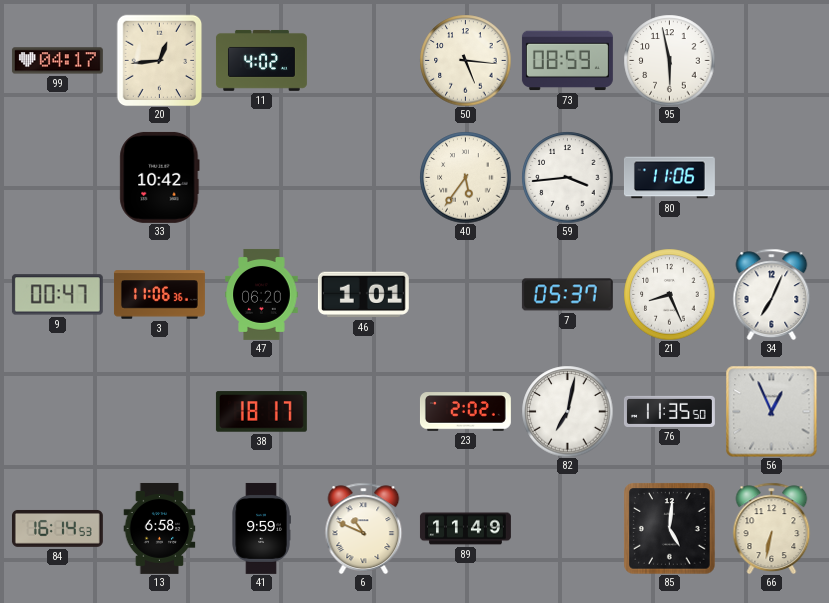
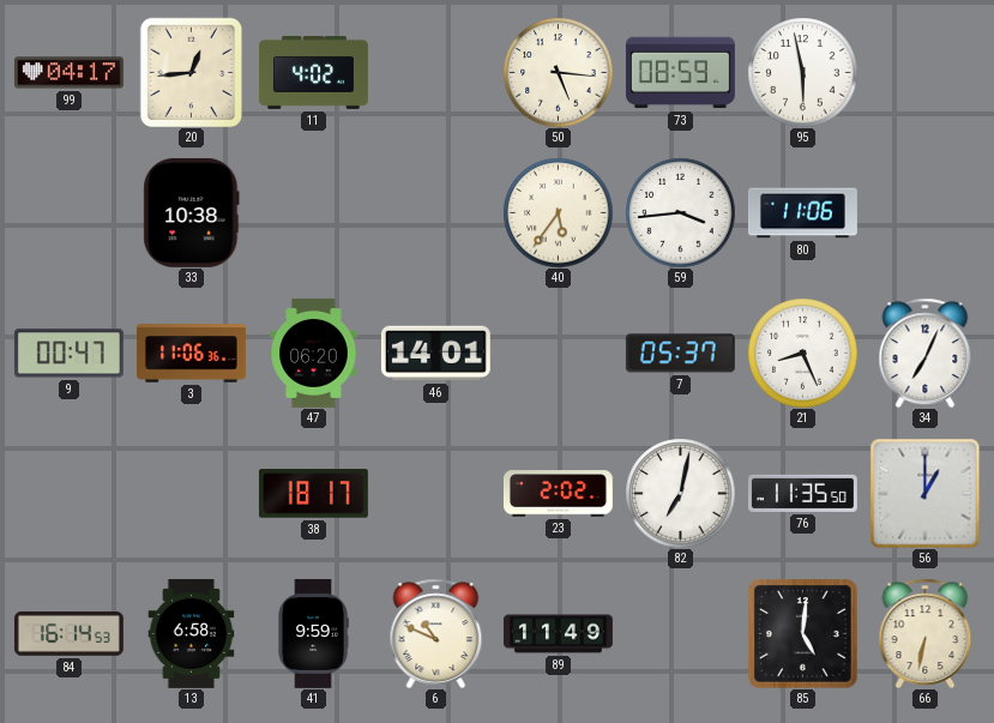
33: 10:42 -> 10:38 (192, 212)
46: 1:01 -> 14:01 (435, 354)
56: 12:56 -> 1:00 (924, 493)
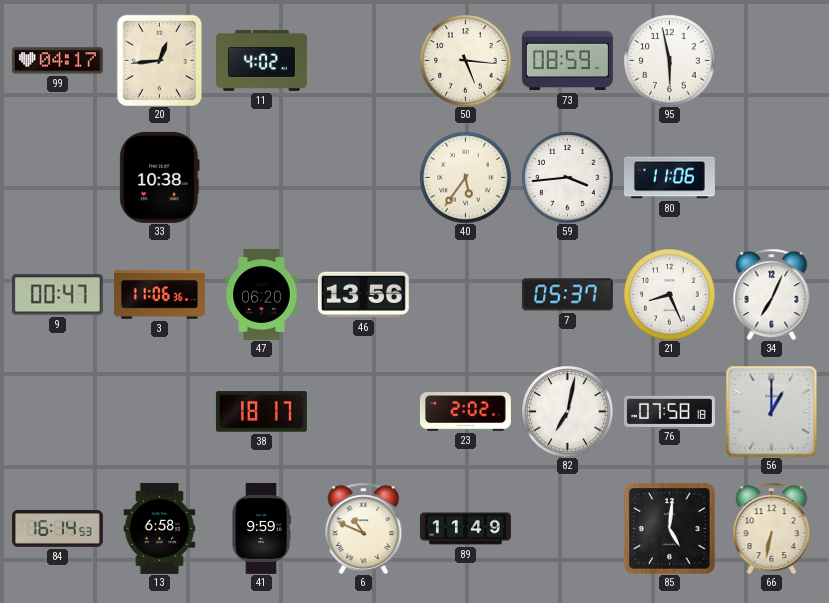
46: 14:01 -> 13:56 (363, 295)
76: 11:35 -> 07:58 (669, 411)
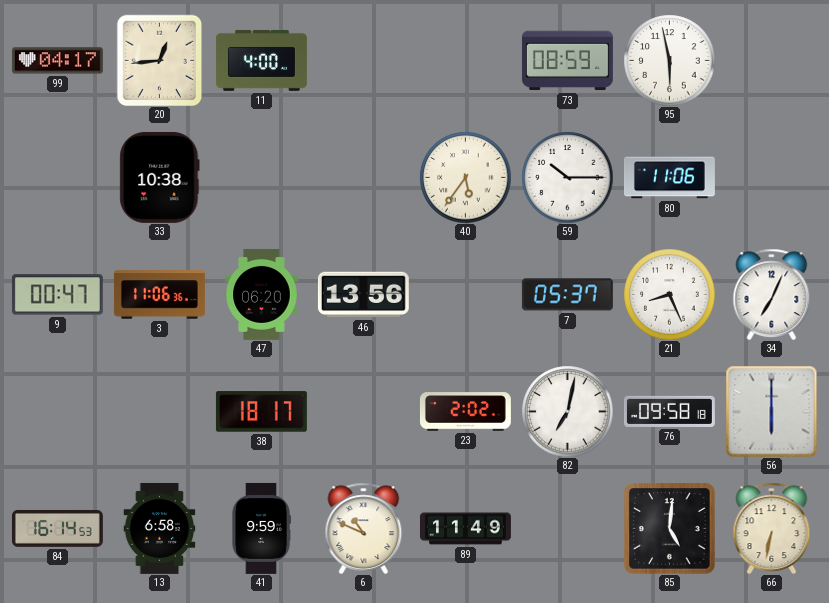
11: 4:02 -> 4:00 (261, 60)
50: 5:16 -> none (465, 60)
59: 3:44 -> 10:15 (567, 177)
76: 07:58 -> 09:58 (669, 411)
56: 1:00 -> 6:00 (771, 411)
